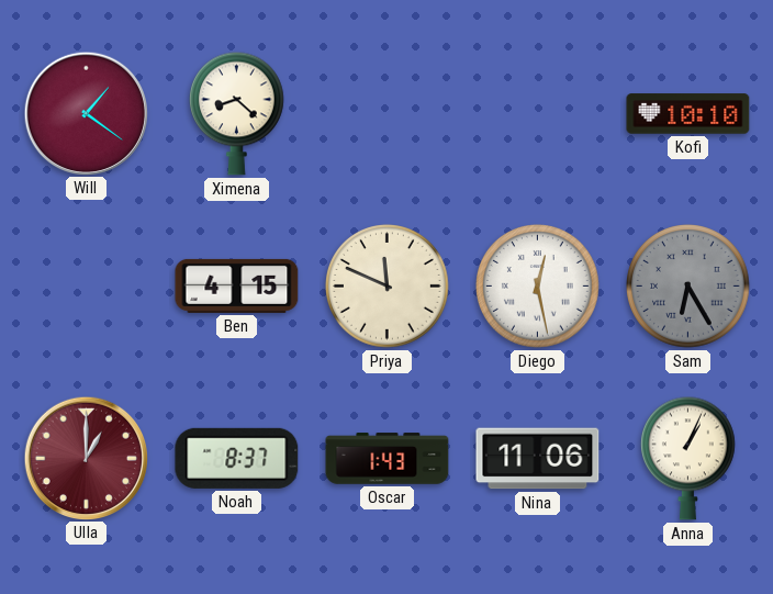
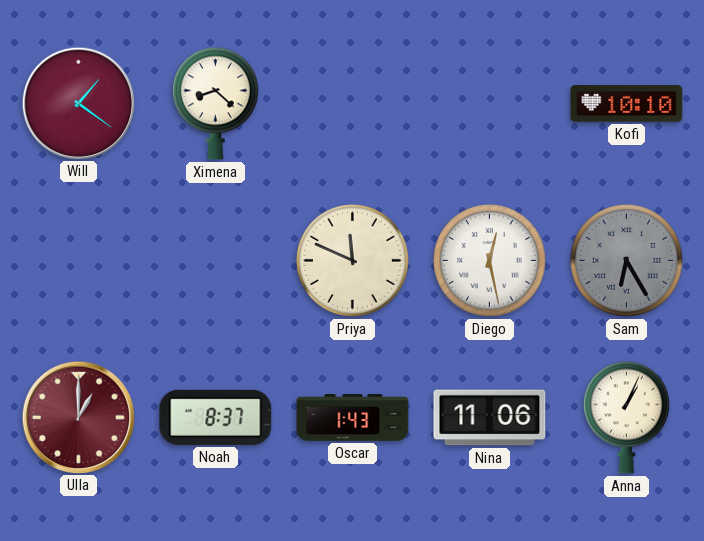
Ben: 4:15 -> none (237, 285)
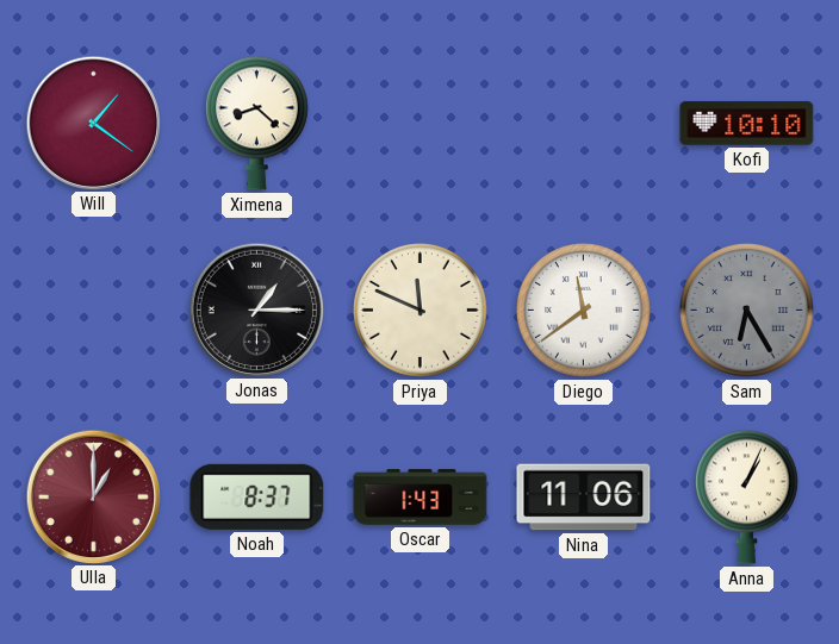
Jonas: none -> 1:15 (256, 310)
Diego: 12:28 -> 11:39 (584, 311)
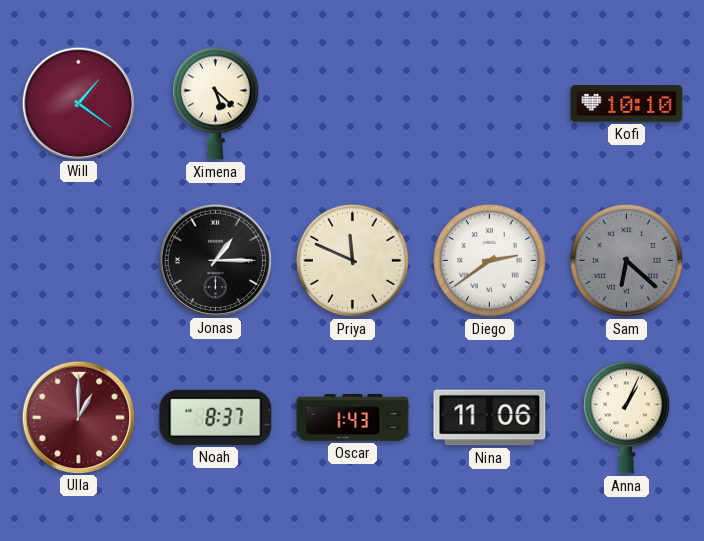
Ximena: 8:22 -> 5:22 (215, 103)
Diego: 11:39 -> 2:39 (490, 261)
Sam: 6:25 -> 6:22 (627, 261)
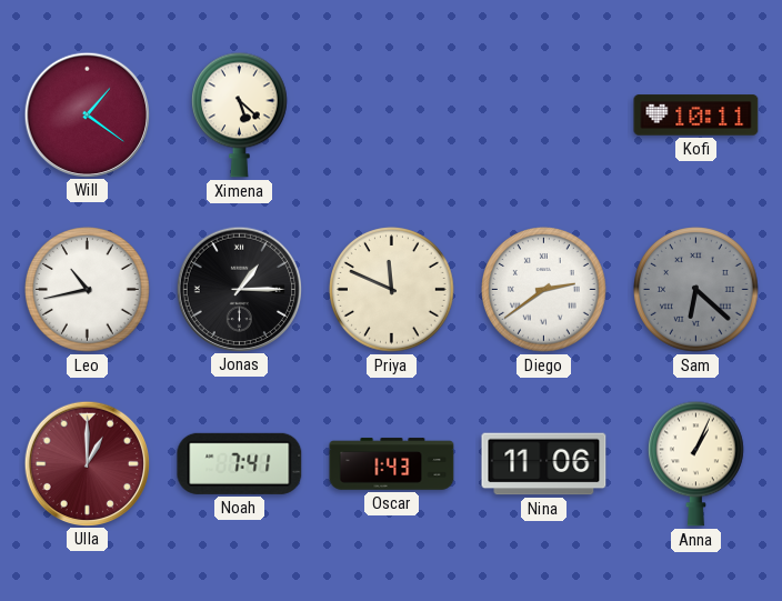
Kofi: 10:10 -> 10:11 (696, 116)
Leo: none -> 10:43 (88, 290)
Noah: 8:37 -> 7:41 (240, 463)
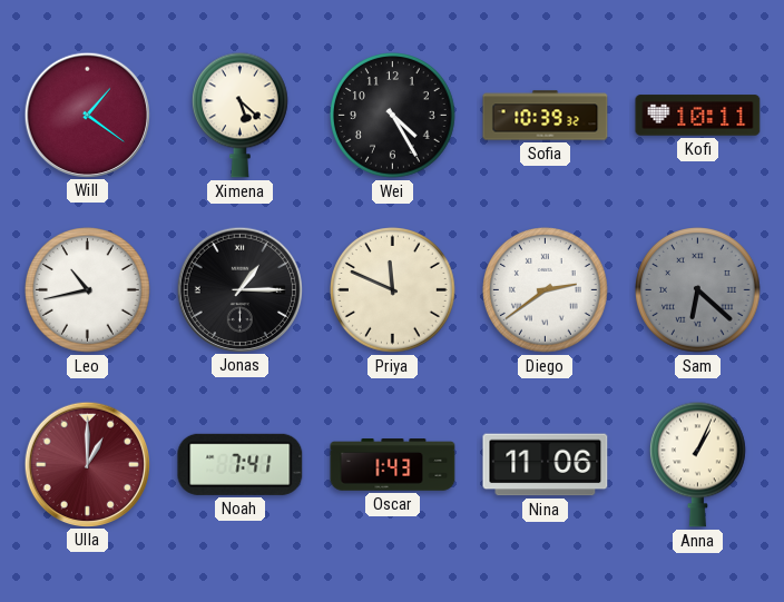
Wei: none -> 4:25 (393, 116)
Sofia: none -> 10:39 (546, 116)
